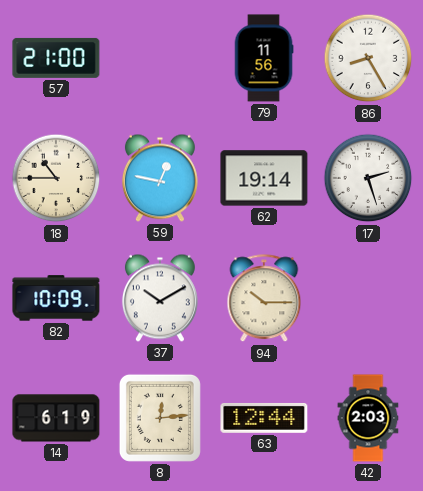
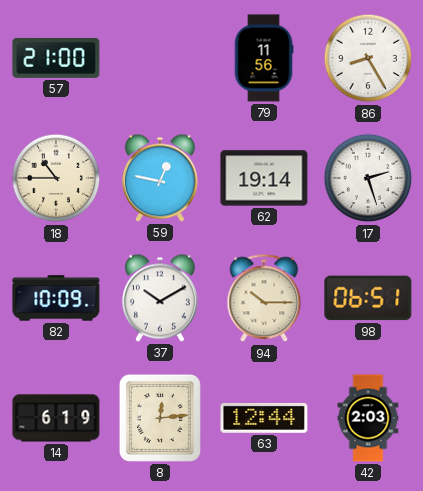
98: none -> 06:51 (368, 298)
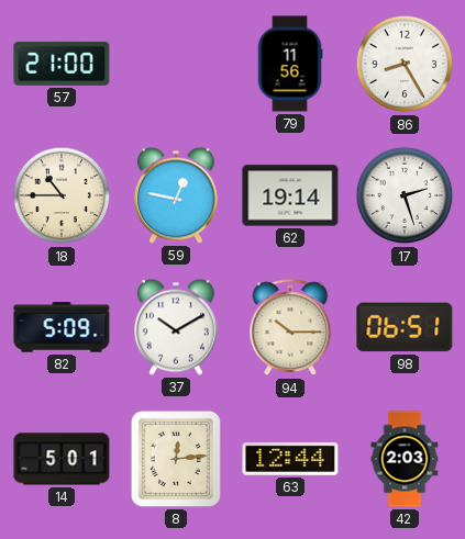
82: 10:09 -> 5:09 (62, 327)
14: 6:19 -> 5:01 (62, 459)
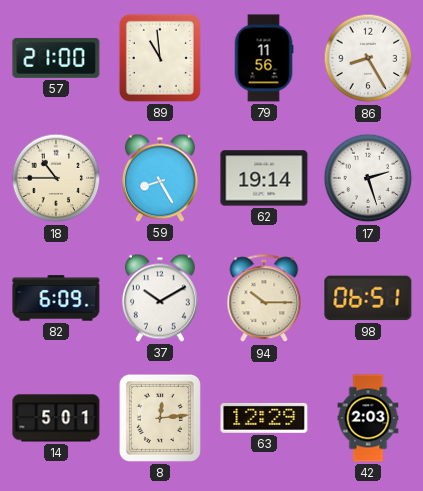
89: none -> 10:59 (160, 58)
59: 12:47 -> 8:25 (160, 178)
82: 5:09 -> 6:09 (56, 298)
63: 12:44 -> 12:29 (264, 418)
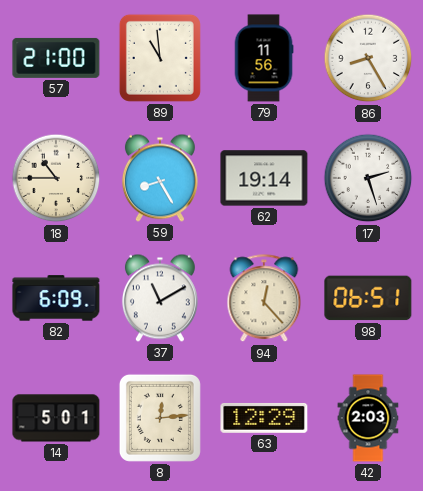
37: 10:10 -> 11:10 (160, 298)
94: 10:15 -> 12:23 (264, 299)
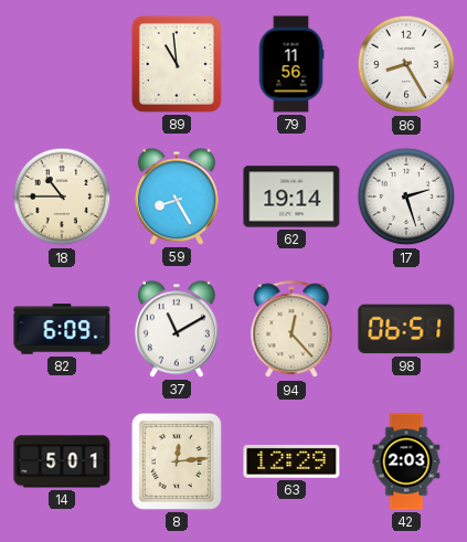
57: 21:00 -> none (56, 58)
